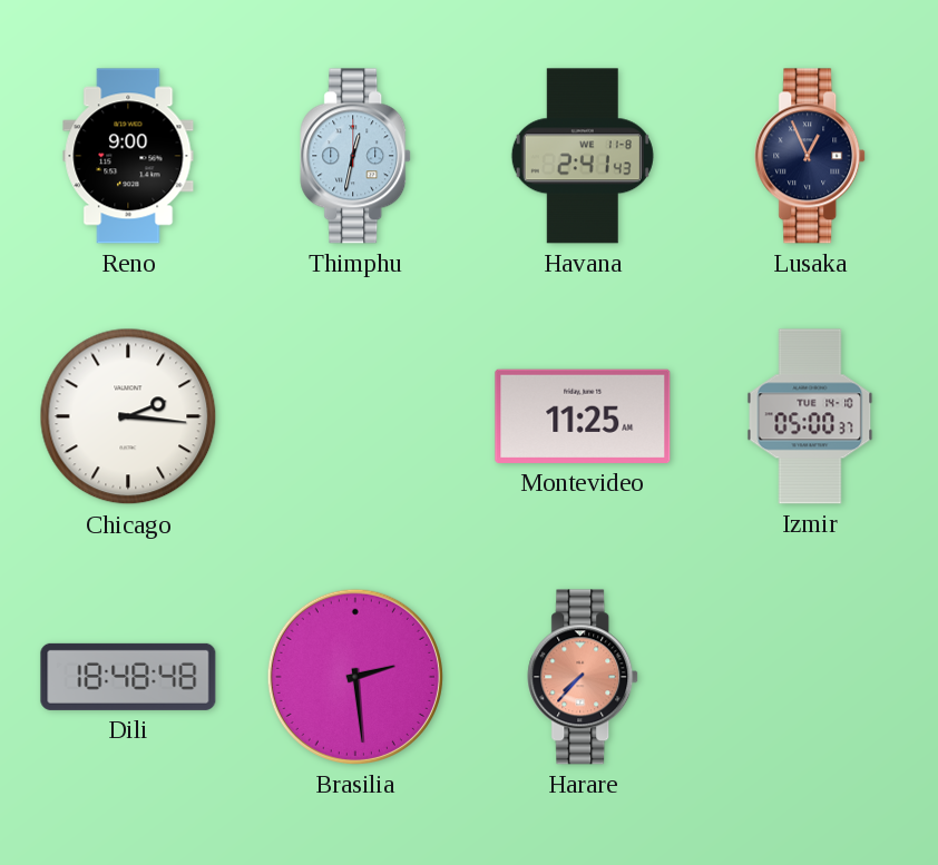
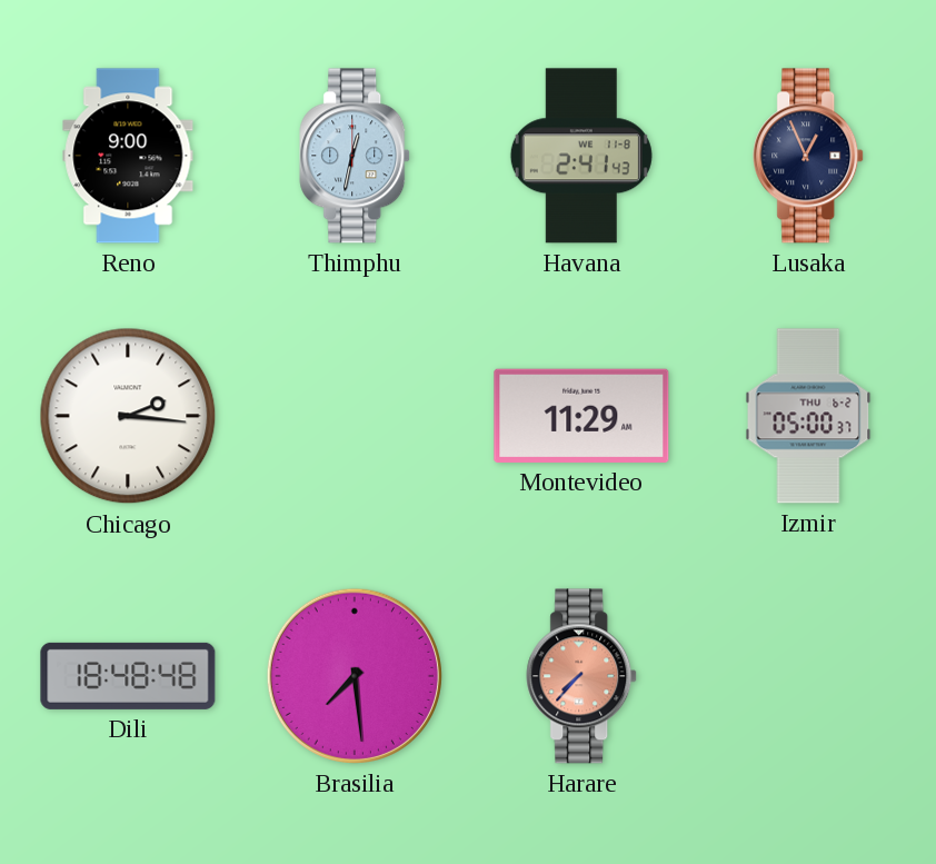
Montevideo: 11:25 -> 11:29 (581, 416)
Izmir date: TUE 14-10 -> THU 6-2 (808, 416)
Brasilia: 2:29 -> 7:29 (355, 676)
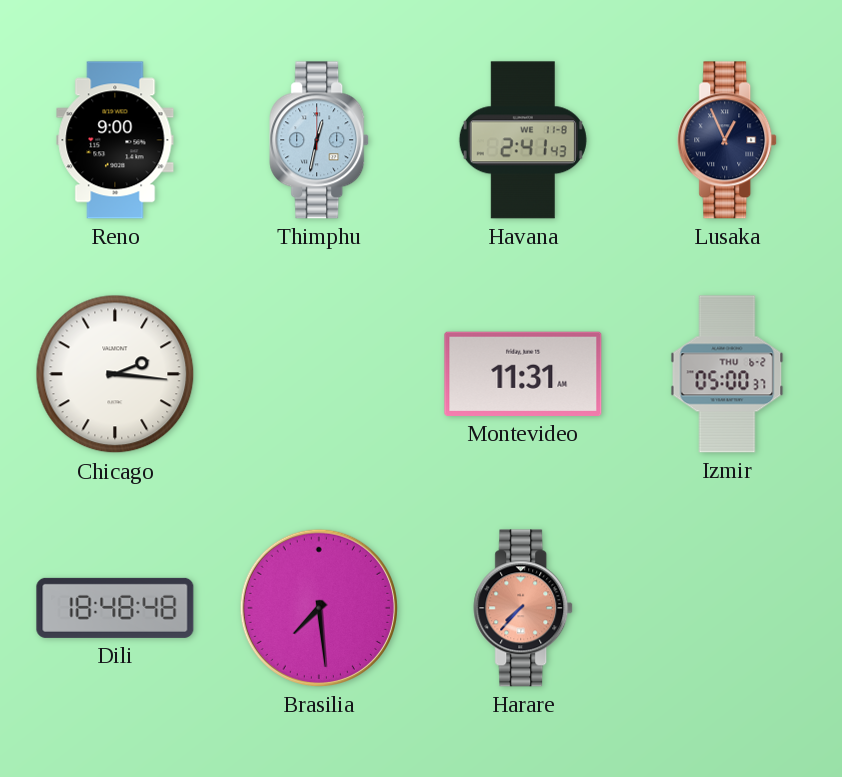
Montevideo: 11:29 -> 11:31 (523, 374)
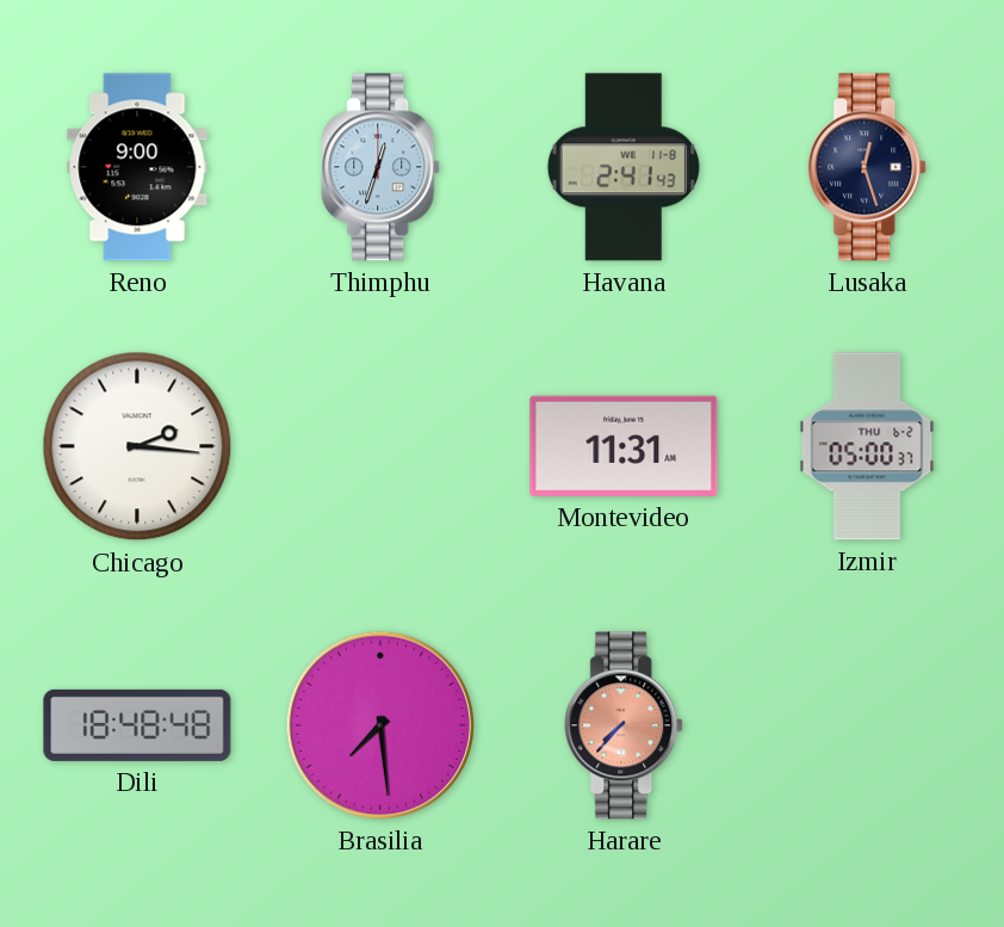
Thimphu: 12:32 -> 12:33 (382, 167)
Lusaka: 12:56 -> 12:27 (868, 167)
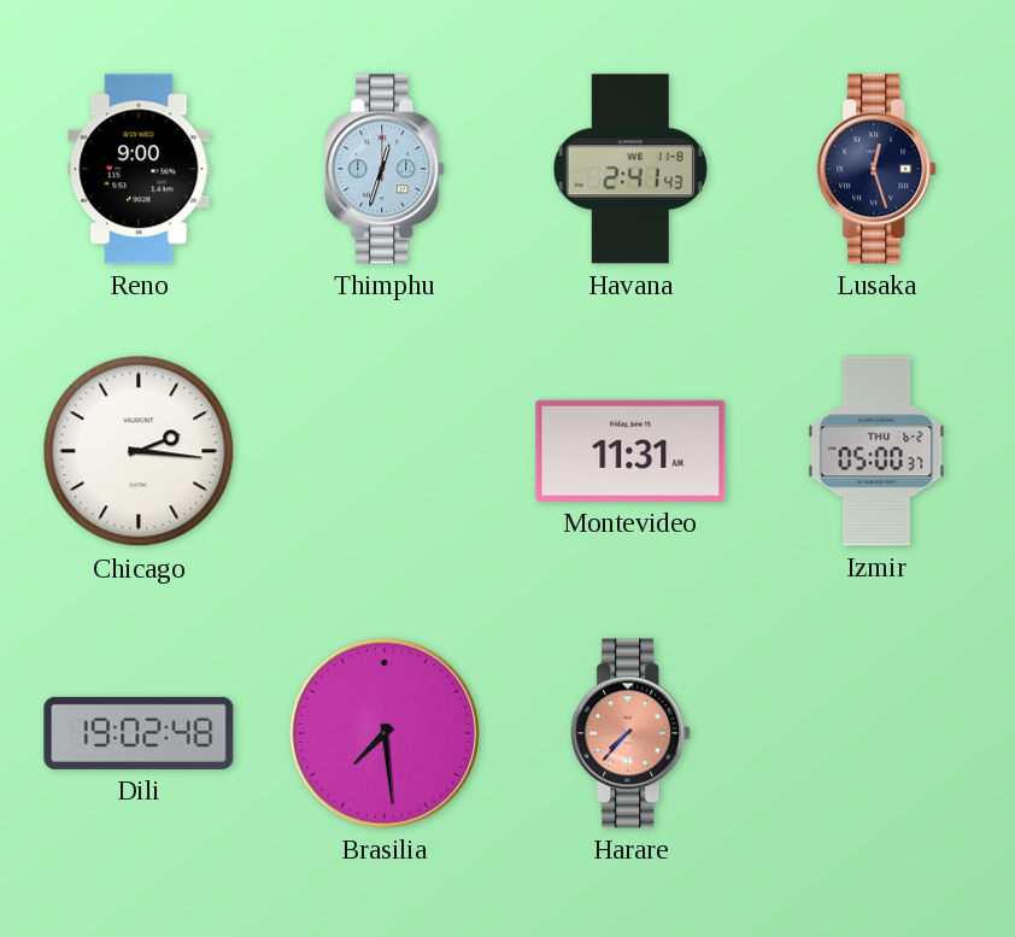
Dili: 18:48 -> 19:02 (139, 733)
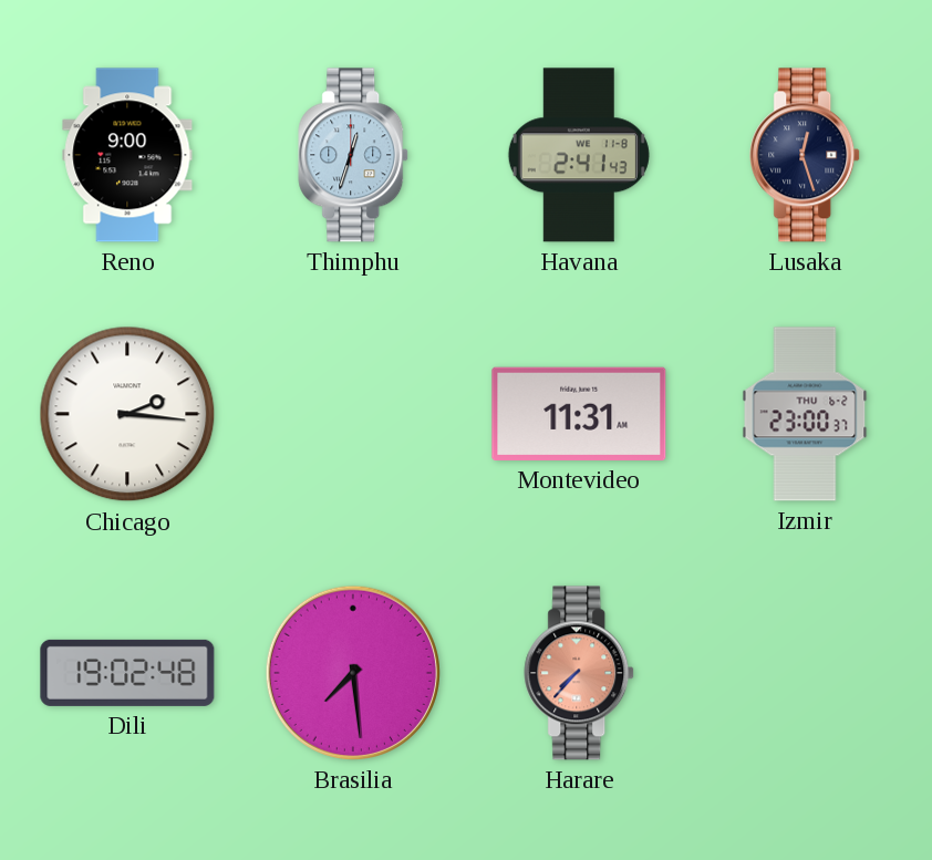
Izmir: 05:00 -> 23:00 (805, 414)
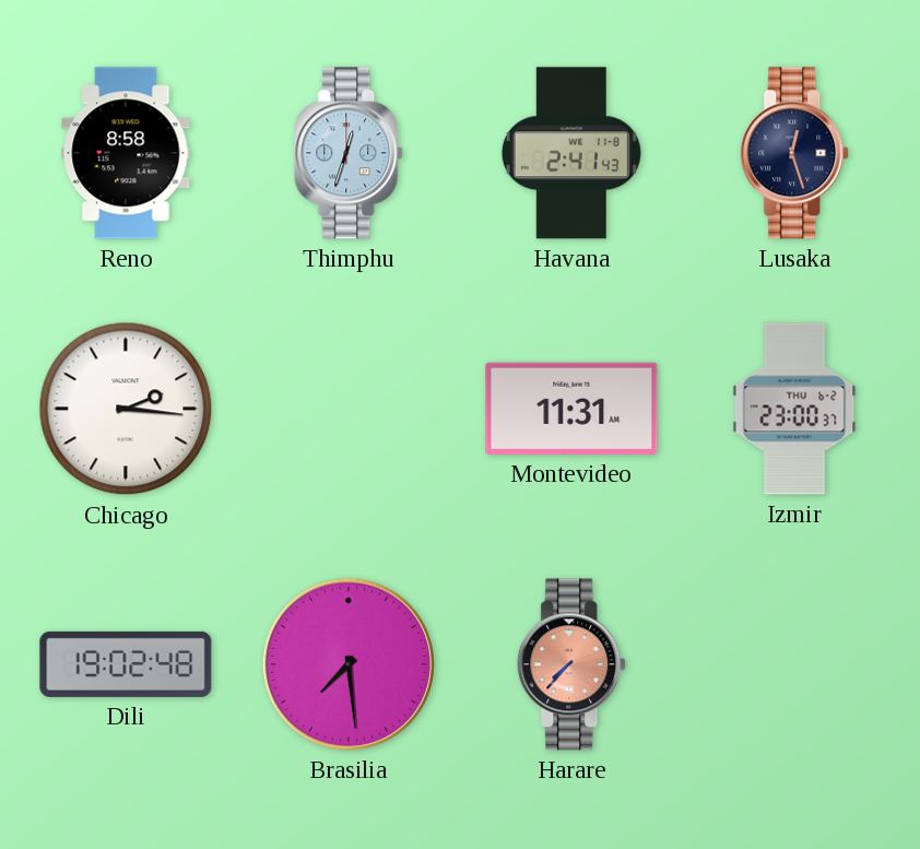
Reno: 9:00 -> 8:58 (126, 153)
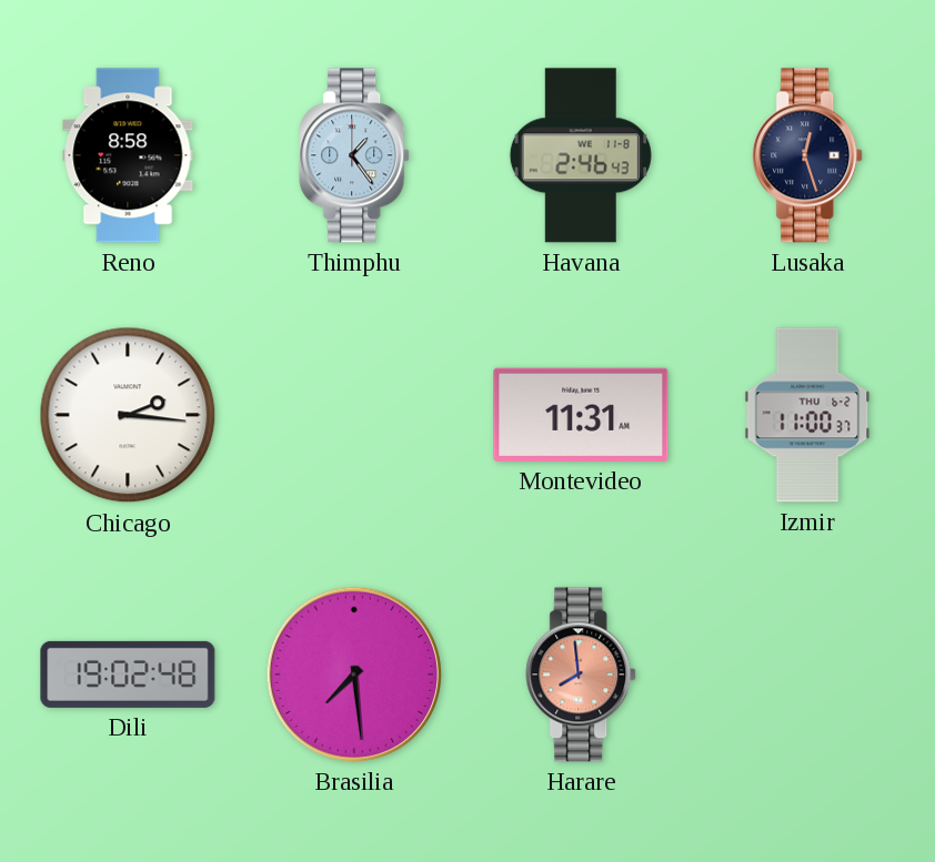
Thimphu: 12:33 -> 1:24 (355, 155)
Havana: 2:41 -> 2:46 (581, 155)
Izmir: 23:00 -> 11:00 (807, 415)
Harare: 7:37 -> 7:59 (582, 675)
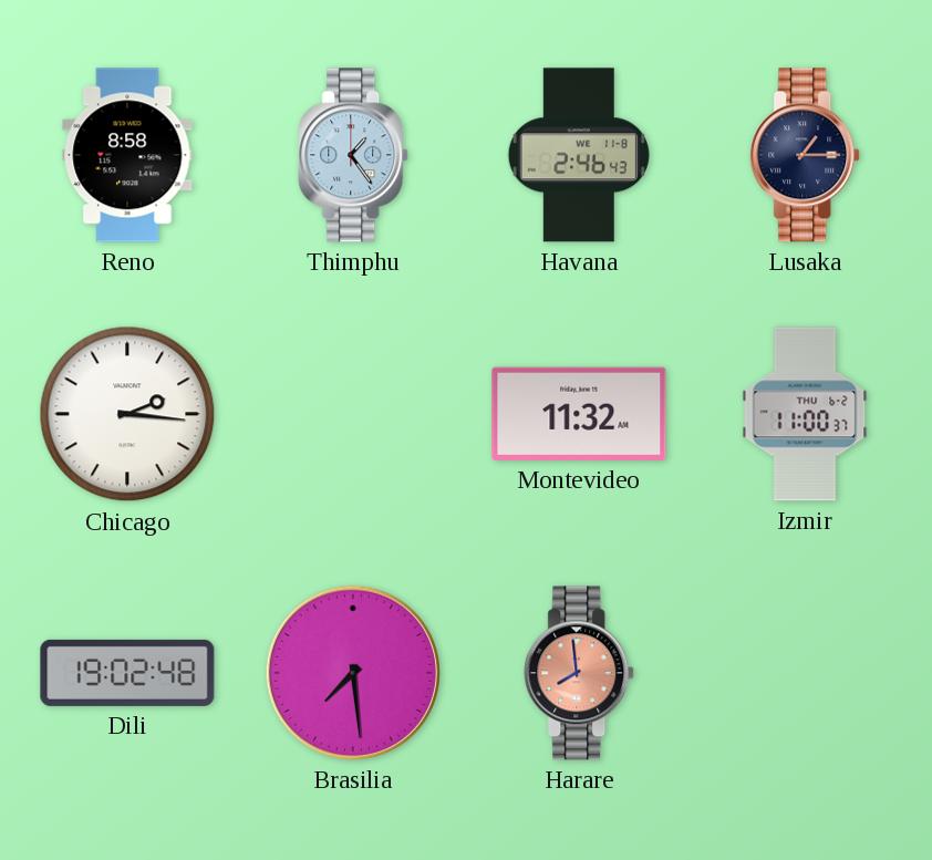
Lusaka: 12:27 -> 1:15 (806, 155)
Montevideo: 11:31 -> 11:32 (579, 414)
